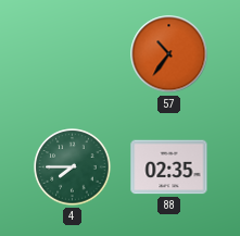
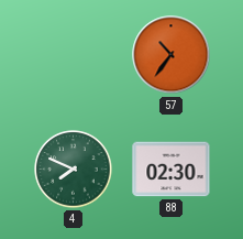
4: 7:45 -> 7:49 (74, 170)
88: 02:35 -> 02:30 (172, 170)
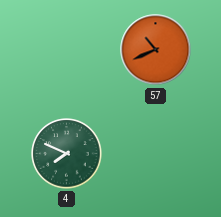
57: 10:36 -> 10:41 (156, 50)
88: 02:30 -> none (172, 170)
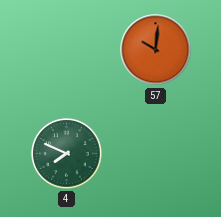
57: 10:41 -> 10:01 (156, 50)
